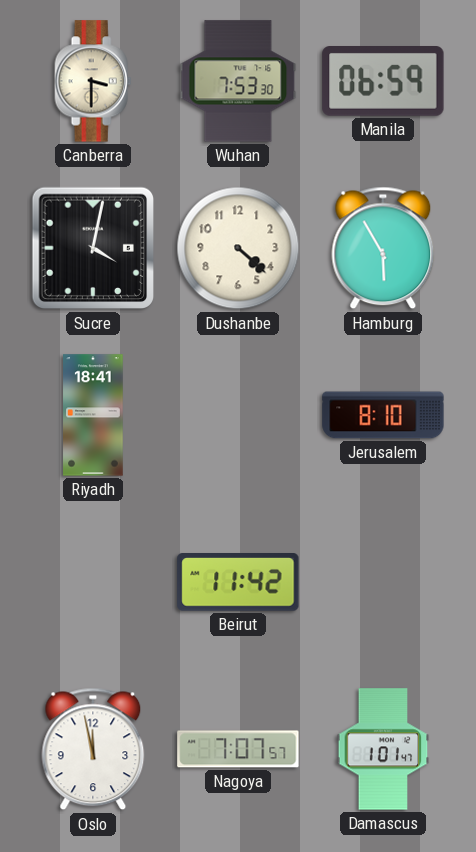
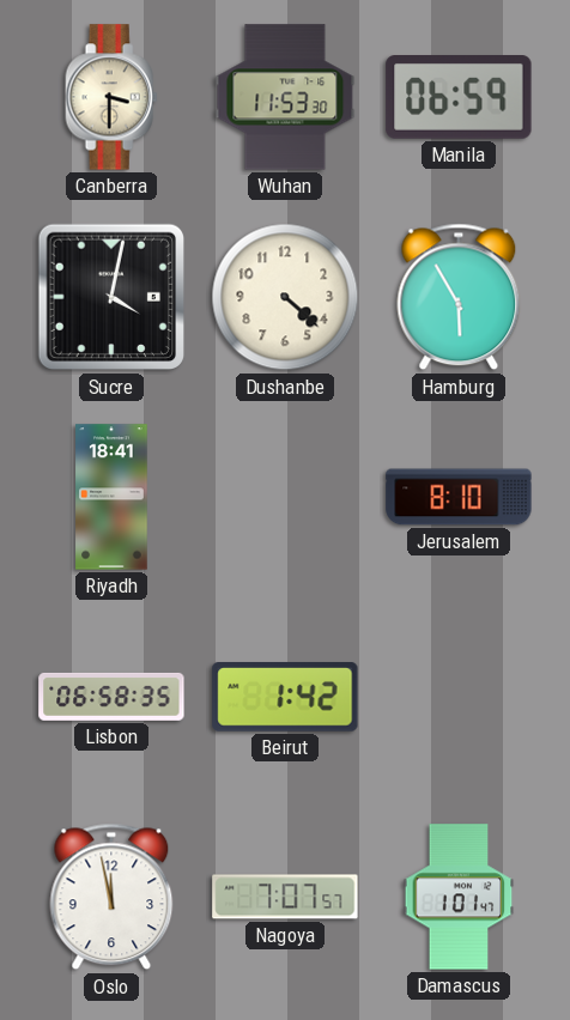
Wuhan: 7:53 -> 11:53 (285, 97)
Lisbon: none -> 06:58 (111, 697)
Beirut: 11:42 -> 1:42 (285, 697)
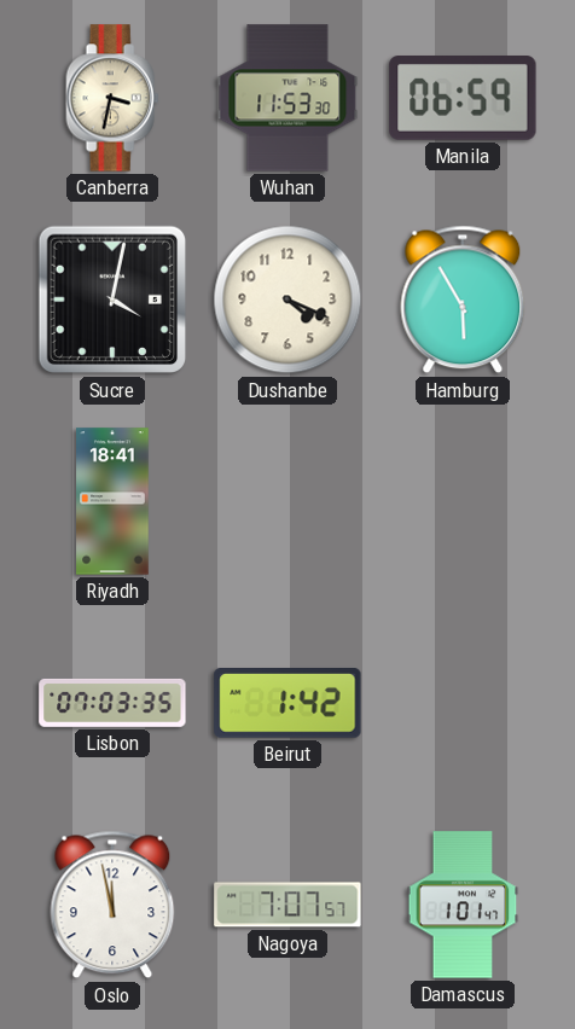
Canberra: 3:30 -> 3:32 (112, 98)
Dushanbe: 4:22 -> 4:19 (287, 300)
Jerusalem: 8:10 -> none (459, 497)
Lisbon: 06:58 -> 07:03 (112, 703)
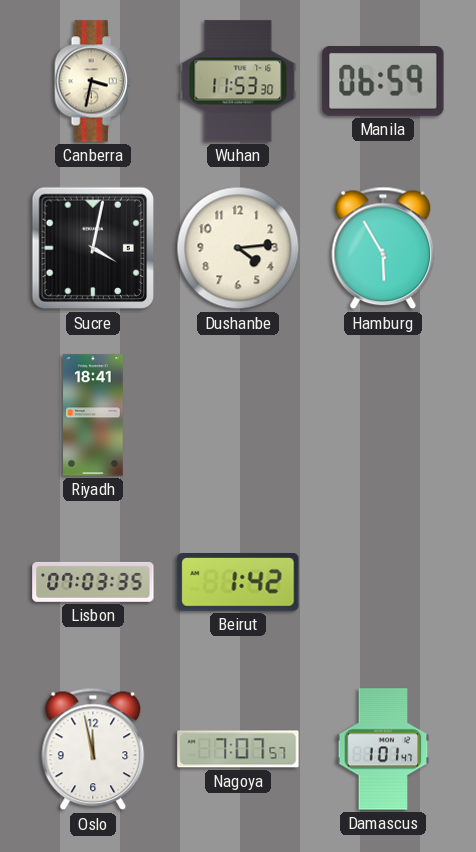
Dushanbe: 4:19 -> 4:14 (238, 248)
